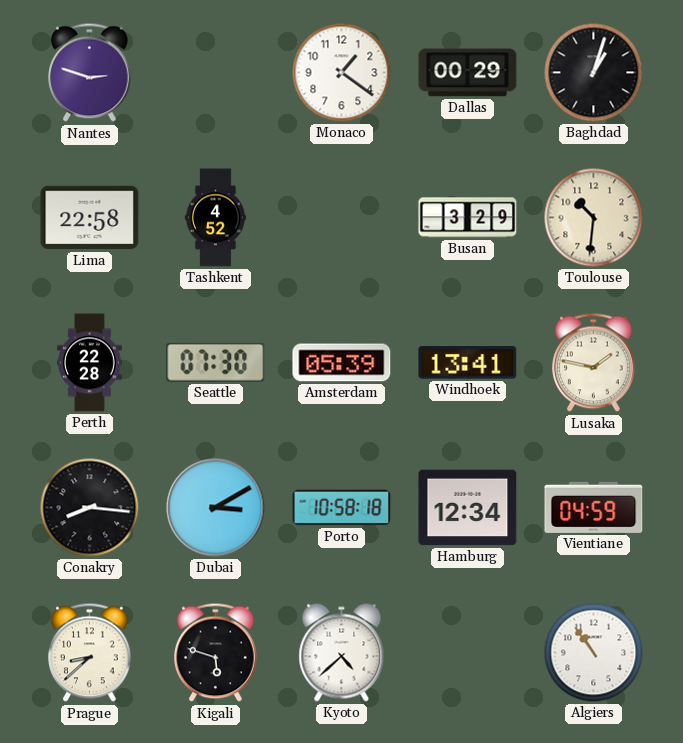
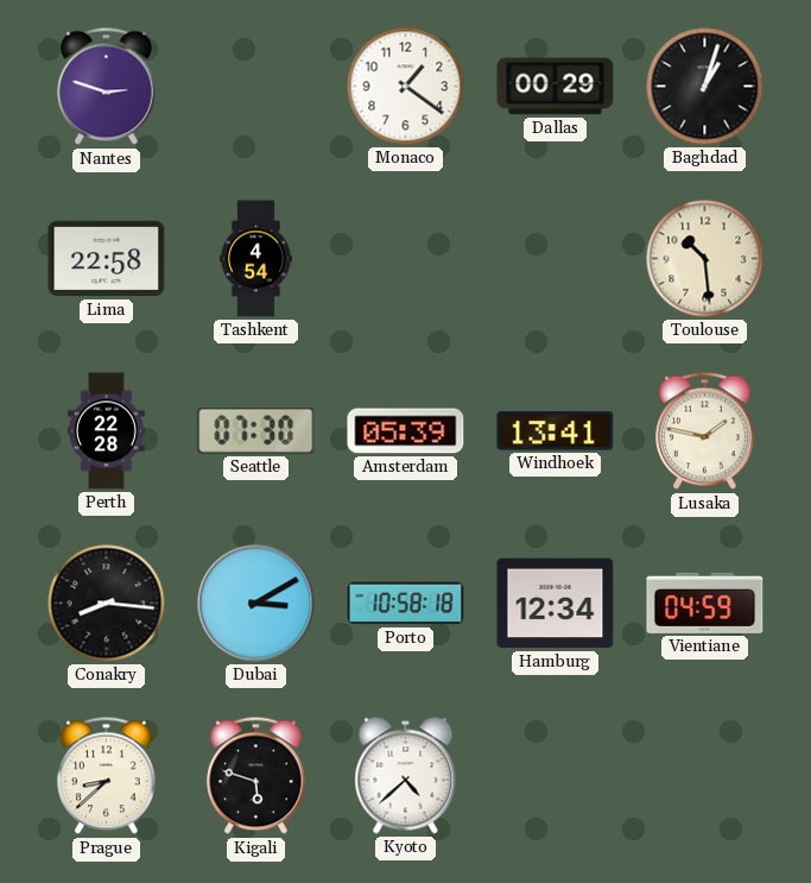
Tashkent: 4:52 -> 4:54 (255, 259)
Busan: 3:29 -> none (468, 218)
Toulouse: 10:31 -> 10:29 (705, 259)
Algiers: 10:54 -> none (594, 653)
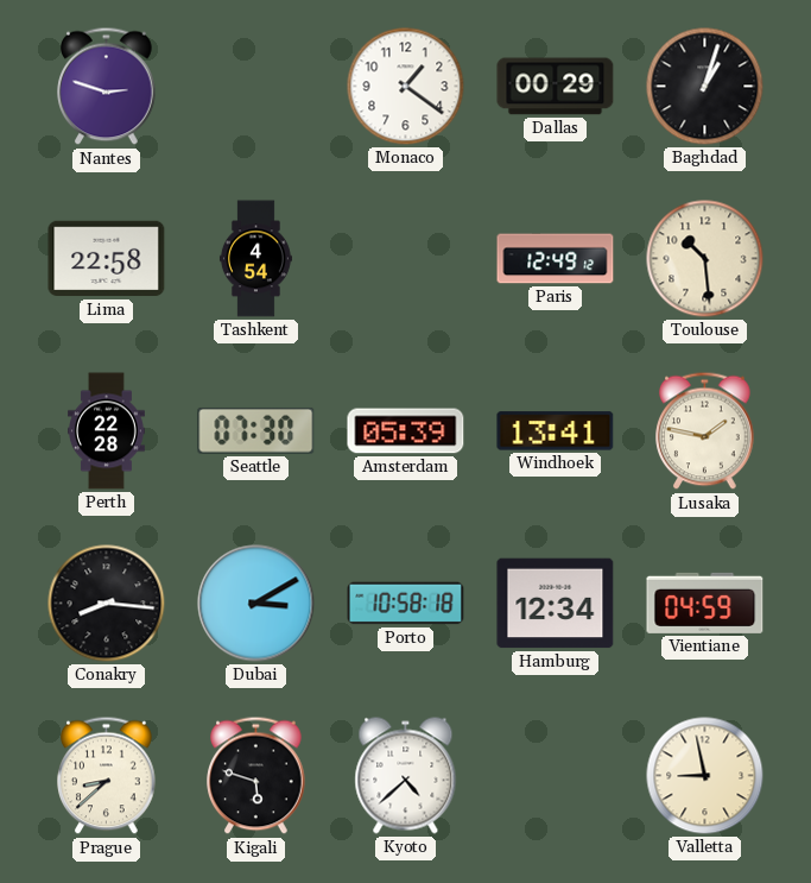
Paris: none -> 12:49 (556, 259)
Valletta: none -> 8:58 (705, 776)
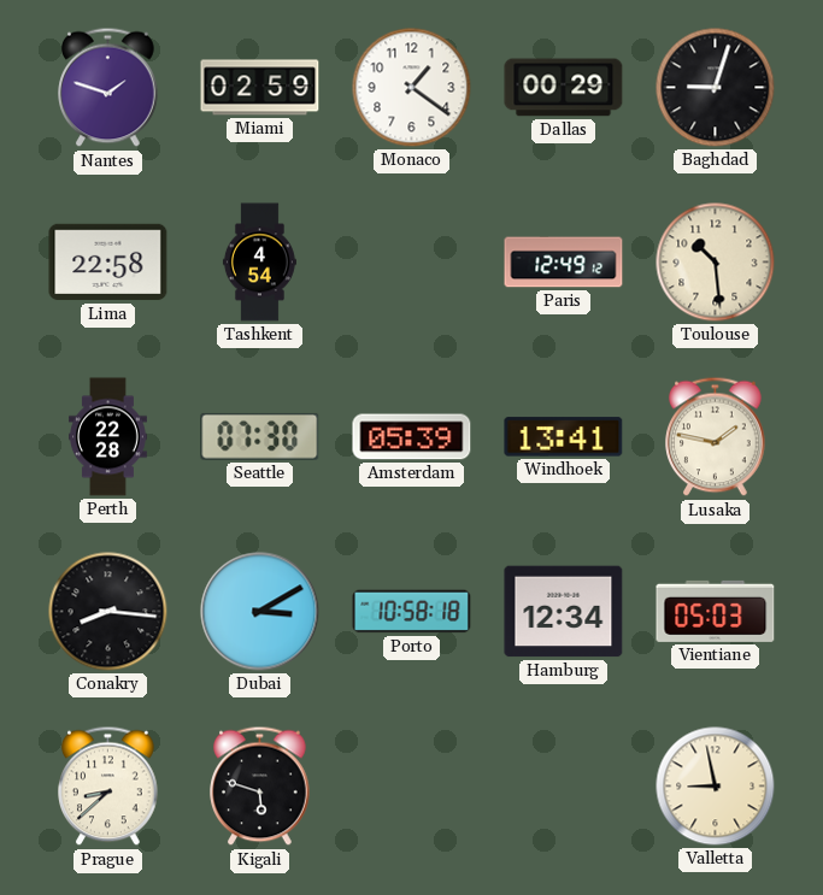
Nantes: 2:48 -> 1:48 (108, 88)
Miami: none -> 02:59 (260, 88)
Baghdad: 1:03 -> 9:03 (716, 88)
Vientiane: 04:59 -> 05:03 (716, 611)
Kyoto: 4:38 -> none (406, 776)
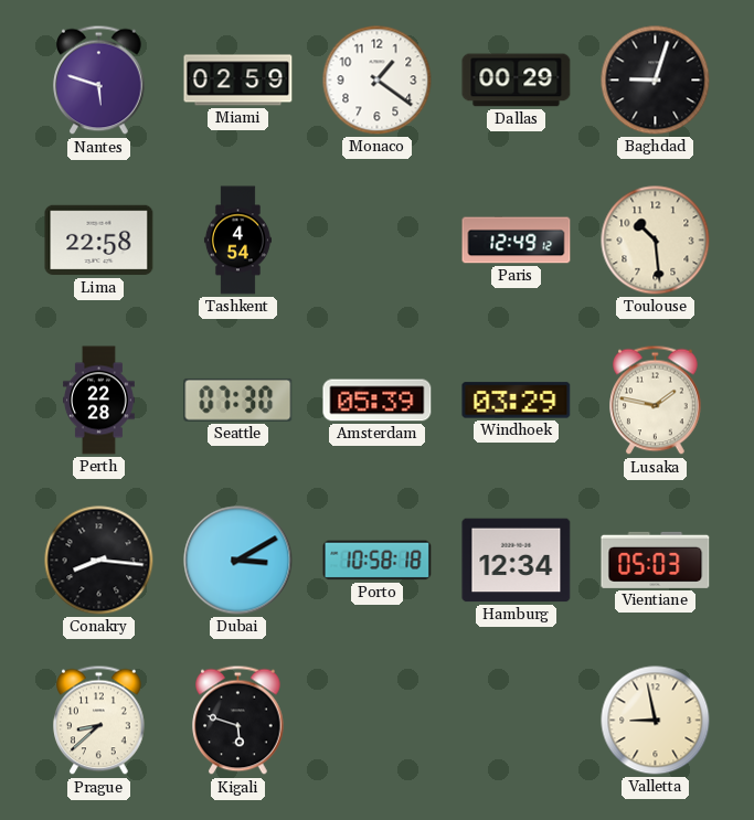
Nantes: 1:48 -> 5:48 (99, 81)
Windhoek: 13:41 -> 03:29 (517, 401)
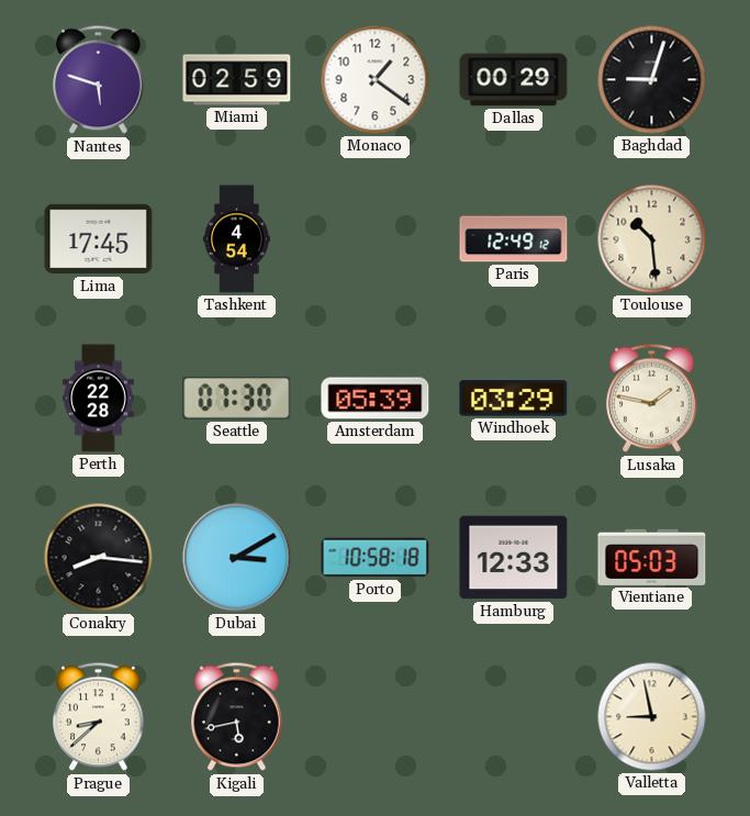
Lima: 22:58 -> 17:45 (99, 239)
Hamburg: 12:34 -> 12:33 (514, 558)
Kigali: 5:48 -> 5:43 (237, 717)
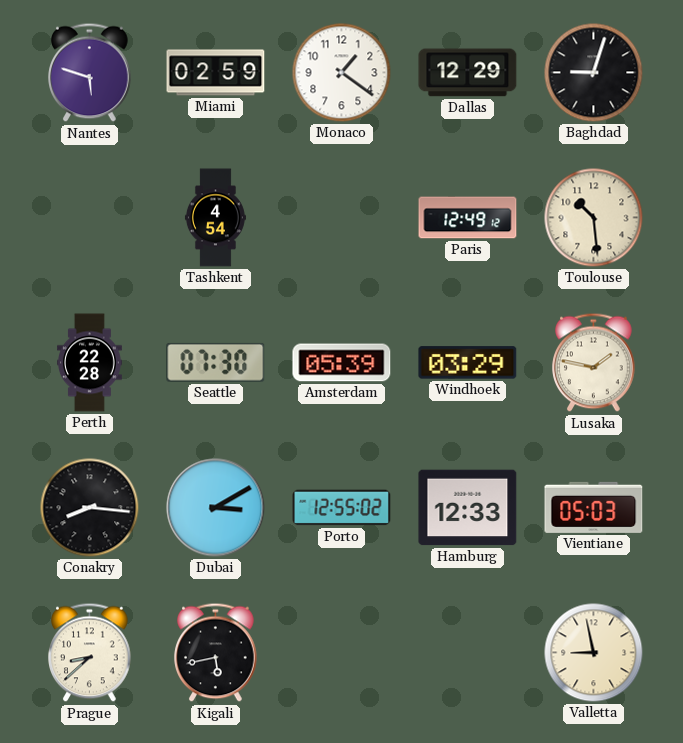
Dallas: 00:29 -> 12:29 (468, 73)
Lima: 17:45 -> none (99, 239)
Porto: 10:58 -> 12:55 (342, 508)
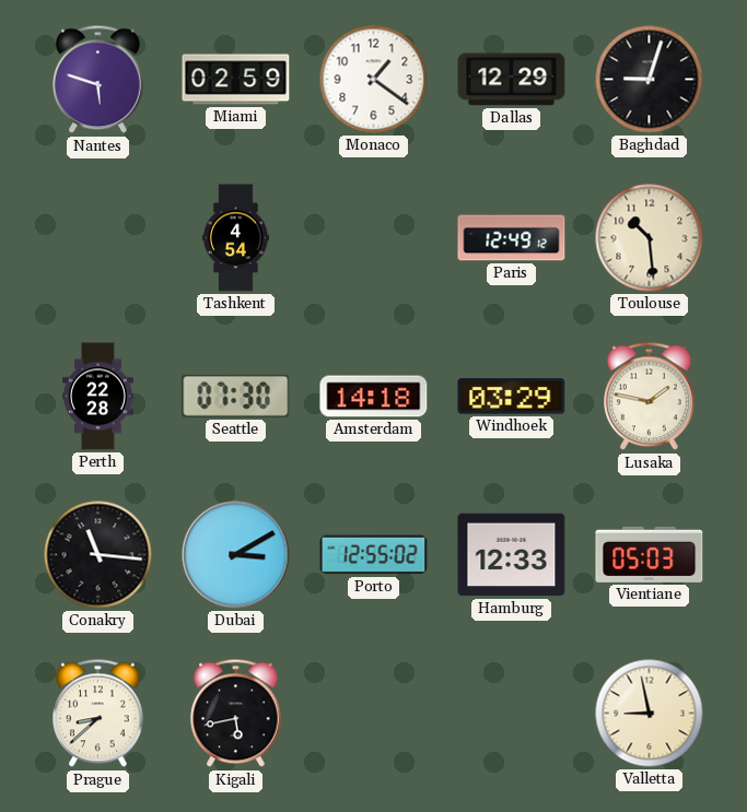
Amsterdam: 05:39 -> 14:18 (374, 397)
Conakry: 8:16 -> 11:16 (98, 555)
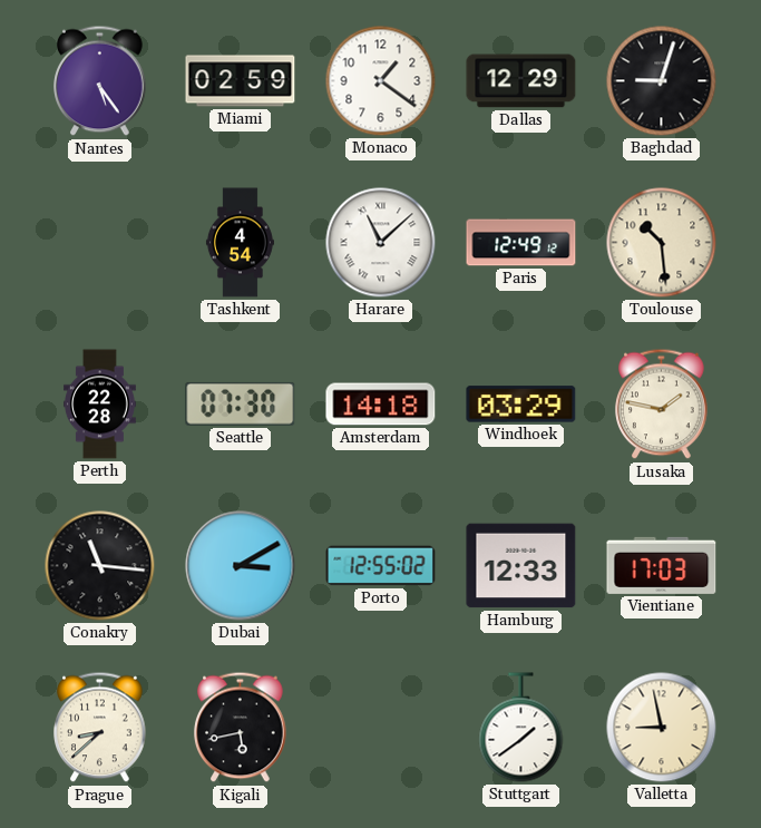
Nantes: 5:48 -> 5:24 (100, 81)
Harare: none -> 11:08 (381, 243)
Vientiane: 05:03 -> 17:03 (662, 565)
Stuttgart: none -> 1:39 (521, 728)
